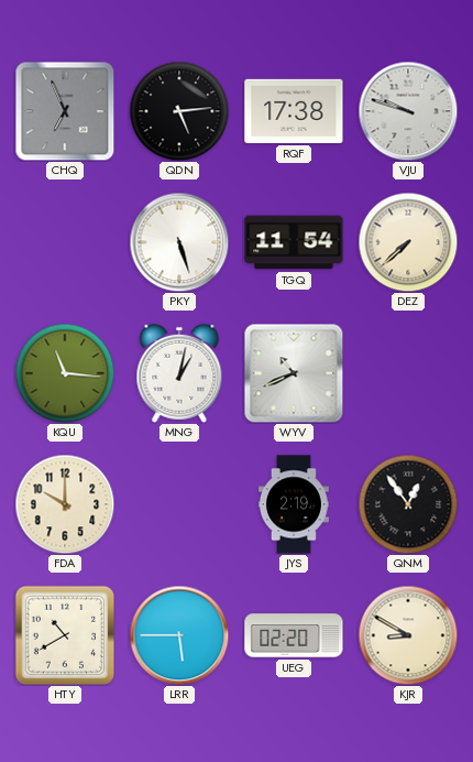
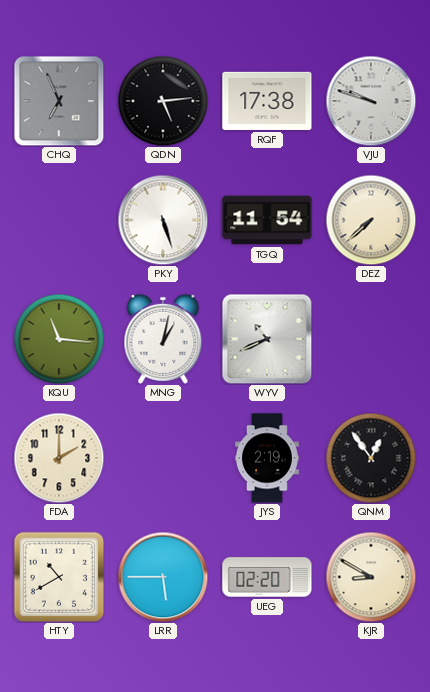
FDA: 10:00 -> 2:00 (59, 458)
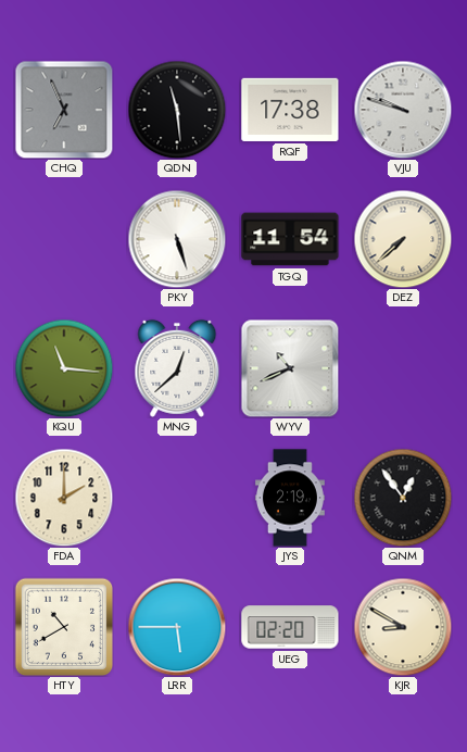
QDN: 5:14 -> 11:29 (177, 110)
MNG: 1:02 -> 12:38 (177, 368)
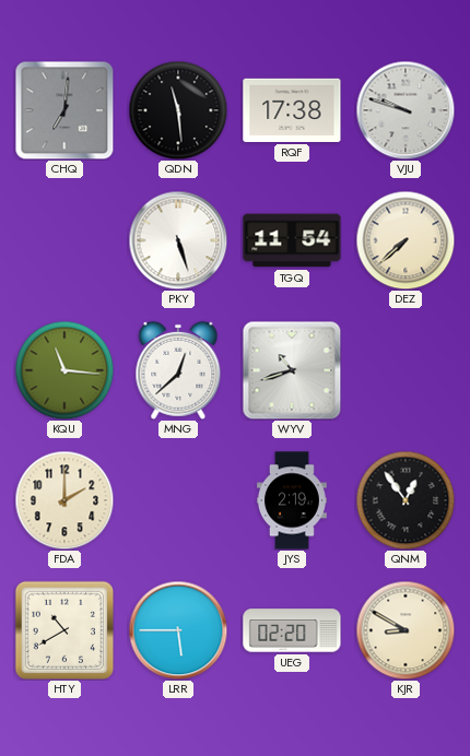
CHQ: 6:56 -> 7:01 (64, 110)
WYV: 10:41 -> 10:42 (292, 370)
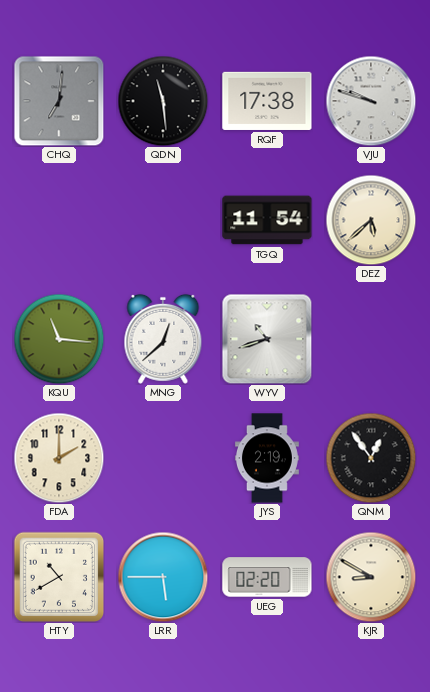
PKY: 5:27 -> none (178, 240)
DEZ: 7:38 -> 5:38 (371, 220)
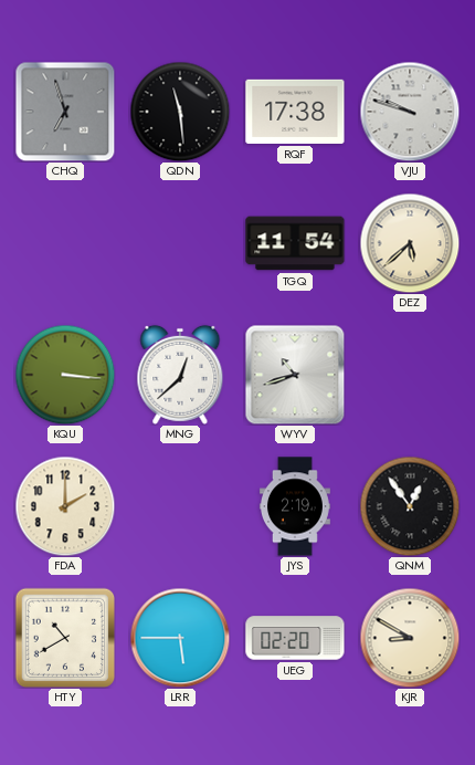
CHQ: 7:01 -> 6:57 (65, 112)
KQU: 11:16 -> 3:16 (65, 375)
